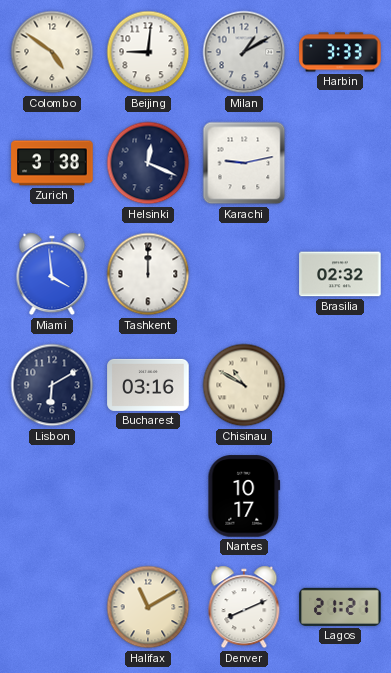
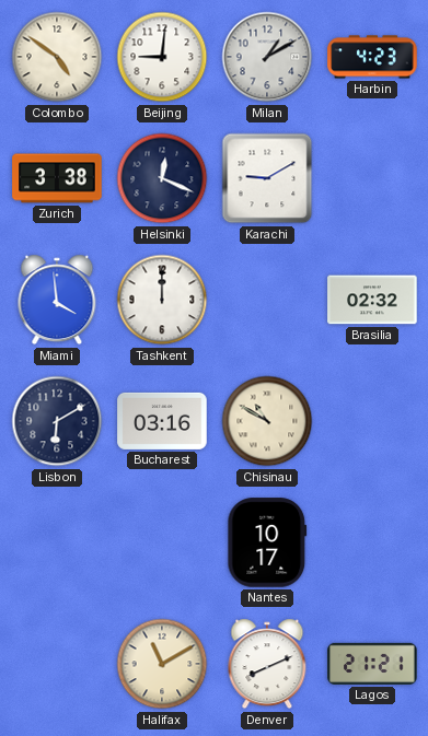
Harbin: 3:33 -> 4:23 (372, 57)
Karachi: 9:13 -> 9:10 (267, 178)
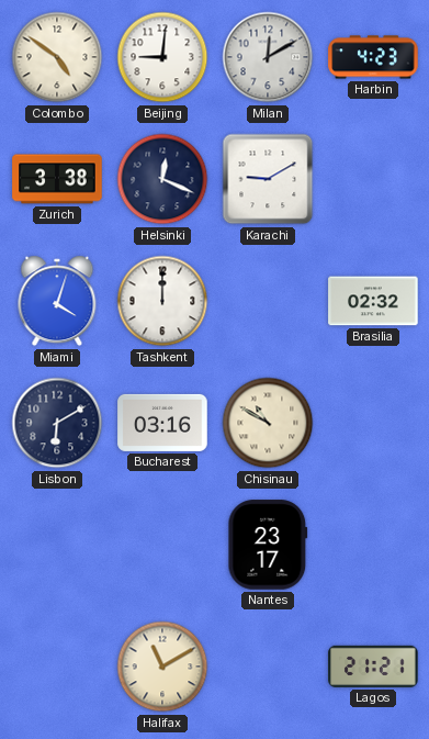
Milan: 1:10 -> 12:10 (268, 57)
Miami: 3:59 -> 4:03 (57, 301)
Nantes: 10:17 -> 23:17 (268, 545)
Denver: 8:11 -> none (267, 664)
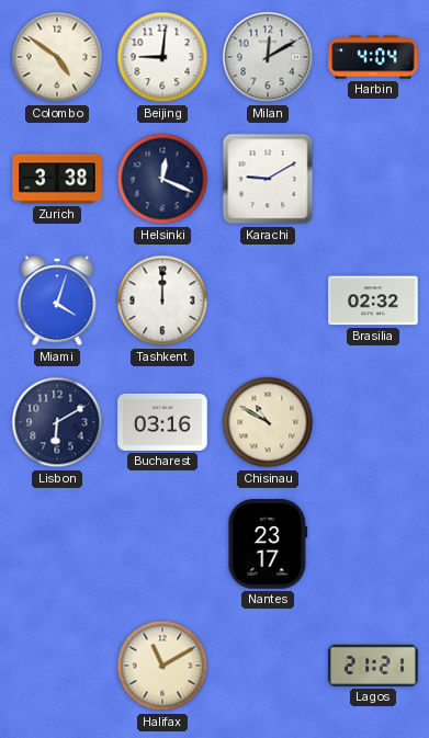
Harbin: 4:23 -> 4:04 (373, 57)
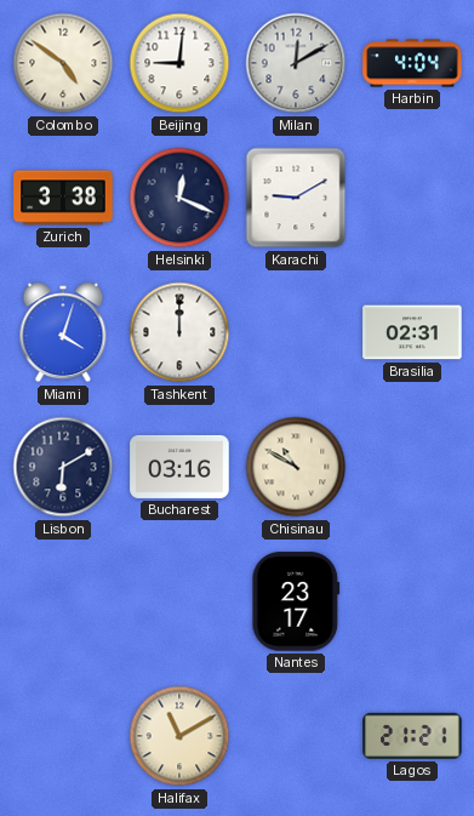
Brasilia: 02:32 -> 02:31 (412, 332)
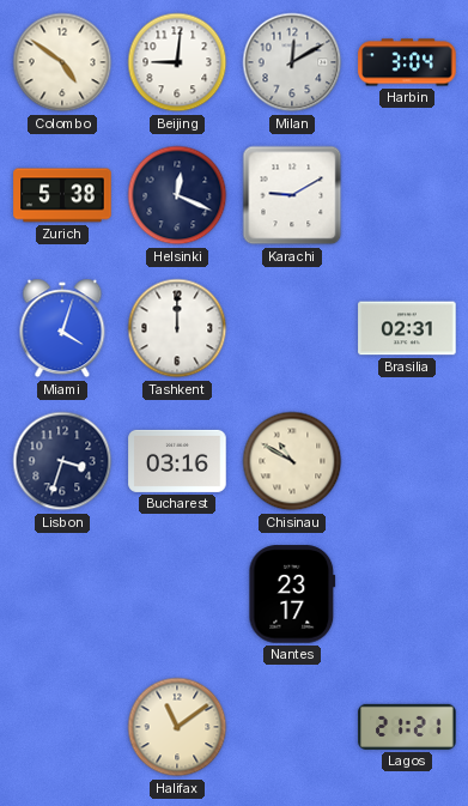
Harbin: 4:04 -> 3:04 (407, 62)
Zurich: 3:38 -> 5:38 (62, 195)
Lisbon: 6:10 -> 3:33 (62, 461)
Halifax: 11:10 -> 11:09 (177, 727)
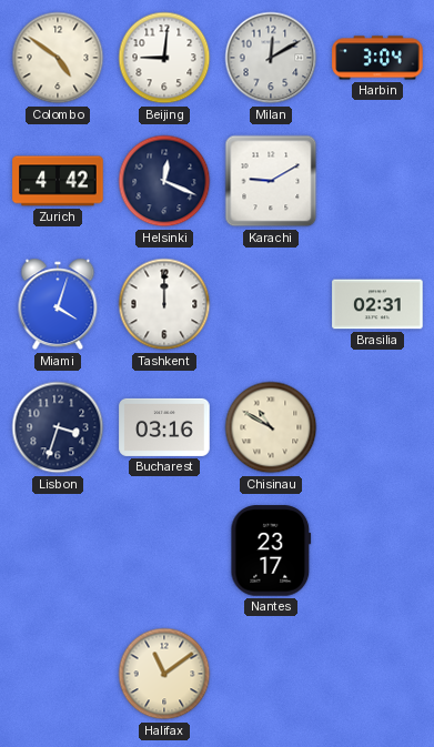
Zurich: 5:38 -> 4:42 (58, 181)
Lagos: 21:21 -> none (407, 727)
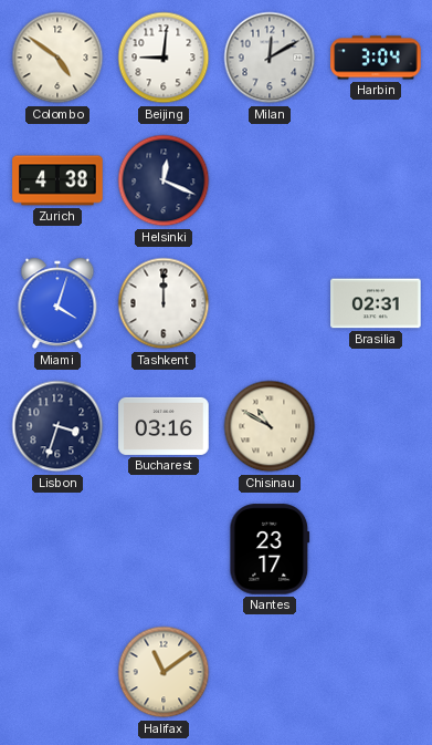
Zurich: 4:42 -> 4:38 (57, 180)
Karachi: 9:10 -> none (271, 181)
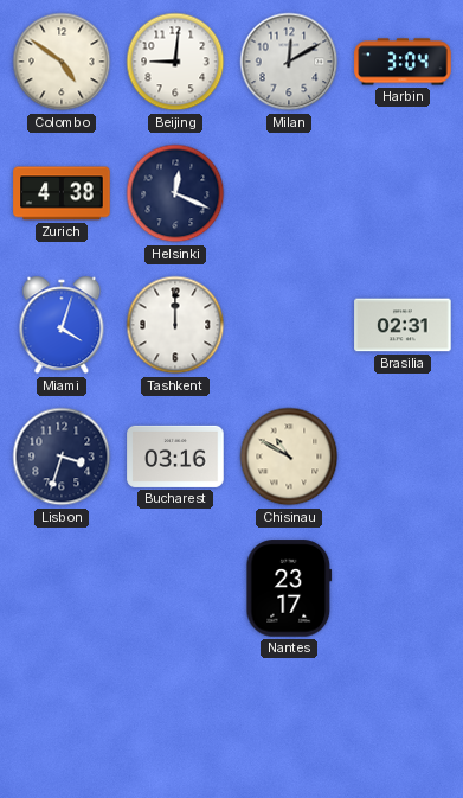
Halifax: 11:09 -> none (164, 672)
